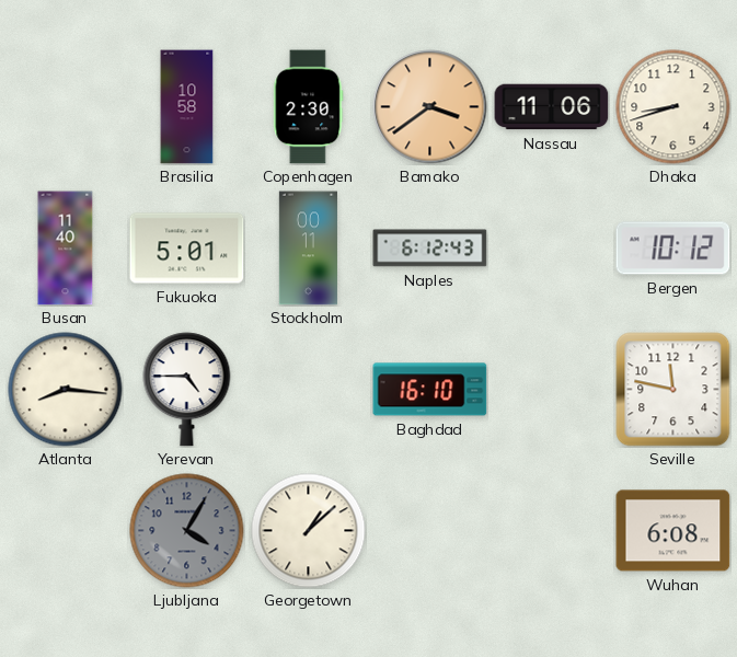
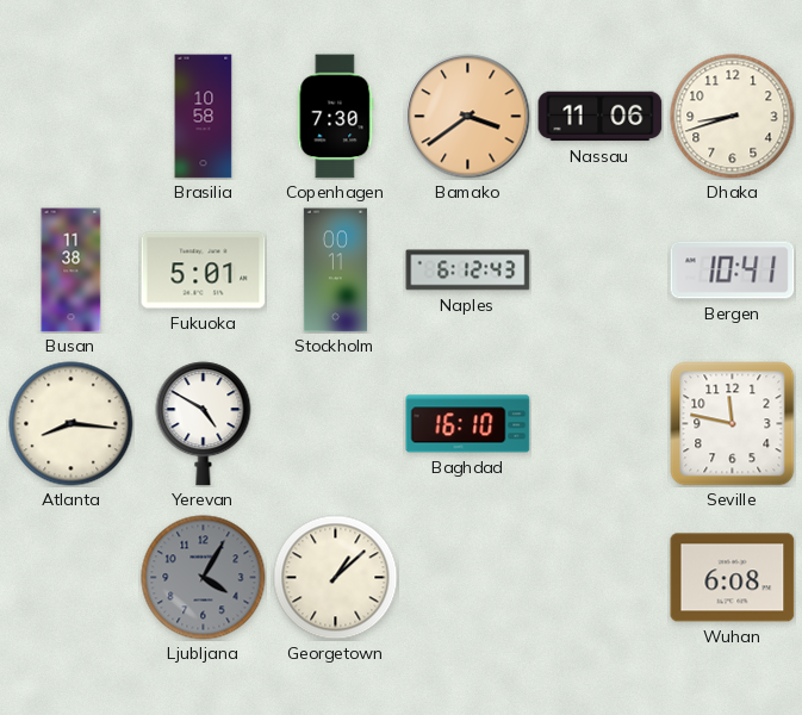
Copenhagen: 2:30 -> 7:30 (336, 117)
Busan: 11:40 -> 11:38 (72, 271)
Bergen: 10:12 -> 10:41 (733, 271)
Yerevan: 4:45 -> 4:50 (204, 424)
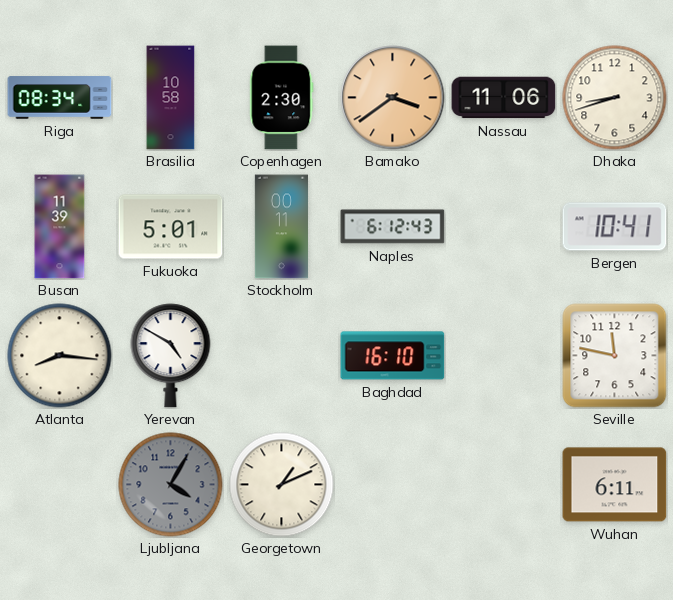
Riga: none -> 08:34 (60, 98)
Copenhagen: 7:30 -> 2:30 (282, 98)
Busan: 11:38 -> 11:39 (60, 227)
Georgetown: 1:08 -> 1:11 (282, 485)
Wuhan: 6:08 -> 6:11 (615, 485)
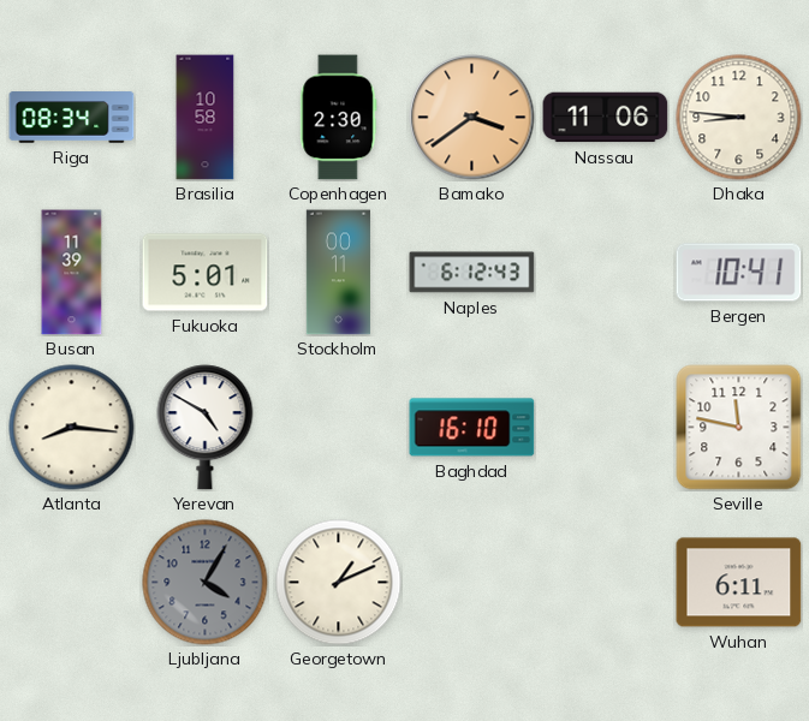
Dhaka: 8:42 -> 8:46 (739, 118)
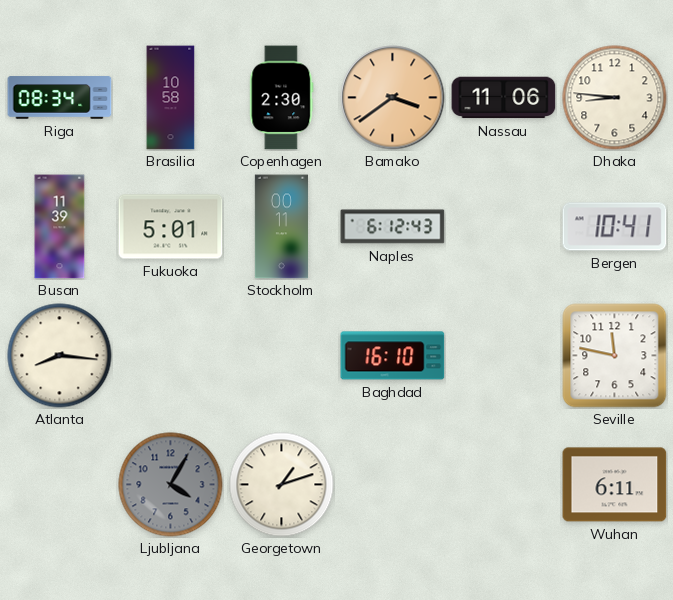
Yerevan: 4:50 -> none (206, 428)
Georgetown: 1:11 -> 1:12 (282, 485)
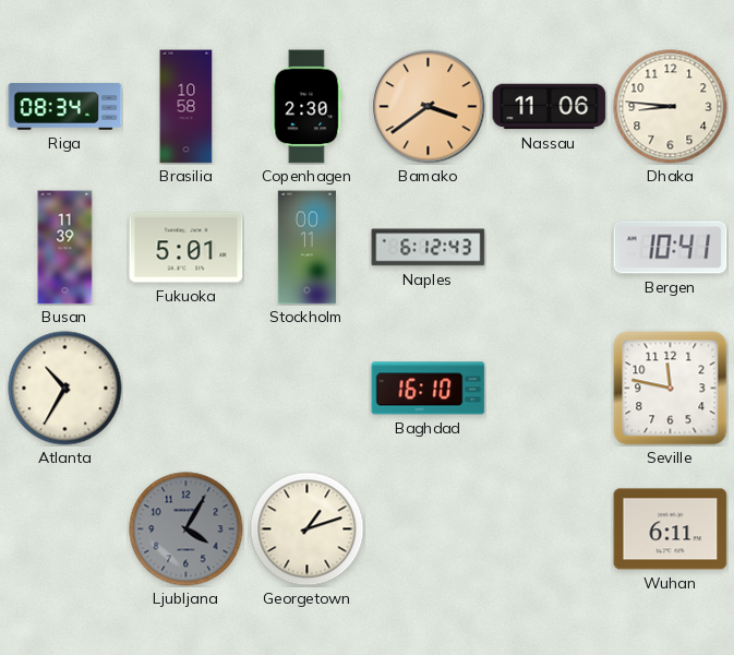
Atlanta: 8:16 -> 10:35 (65, 389)
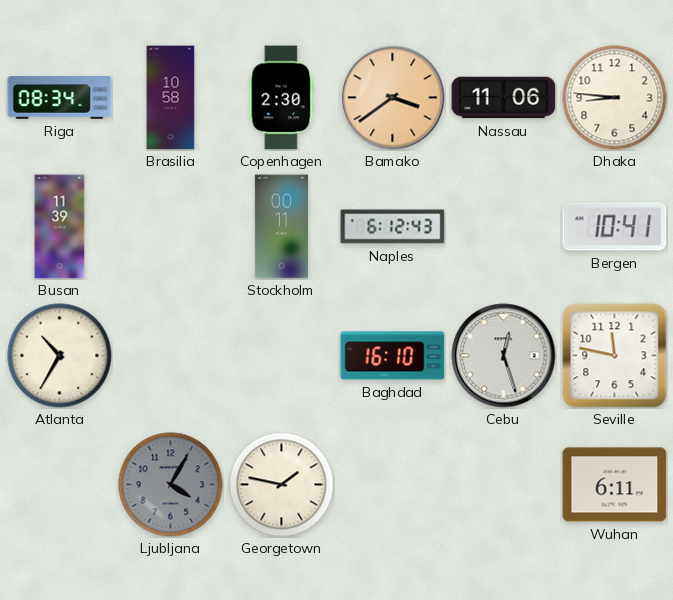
Fukuoka: 5:01 -> none (186, 248)
Cebu: none -> 12:27 (504, 356)
Georgetown: 1:12 -> 1:47 (282, 485)
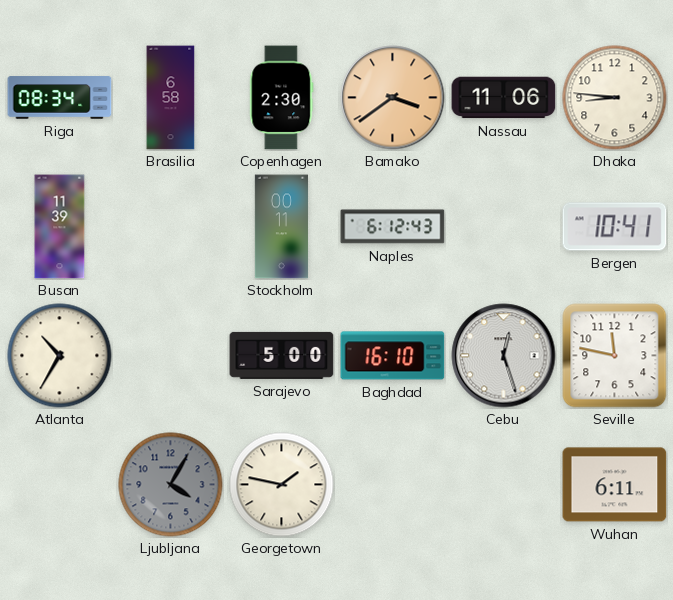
Brasilia: 10:58 -> 6:58 (171, 98)
Sarajevo: none -> 5:00 (282, 355)
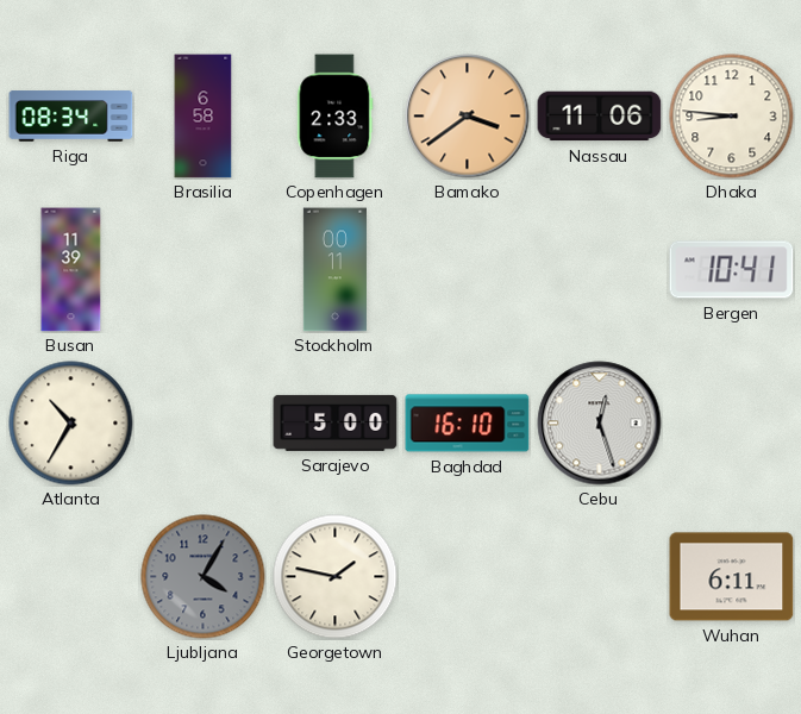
Copenhagen: 2:30 -> 2:33 (336, 117)
Naples: 6:12 -> none (393, 227)
Seville: 11:47 -> none (615, 356)
